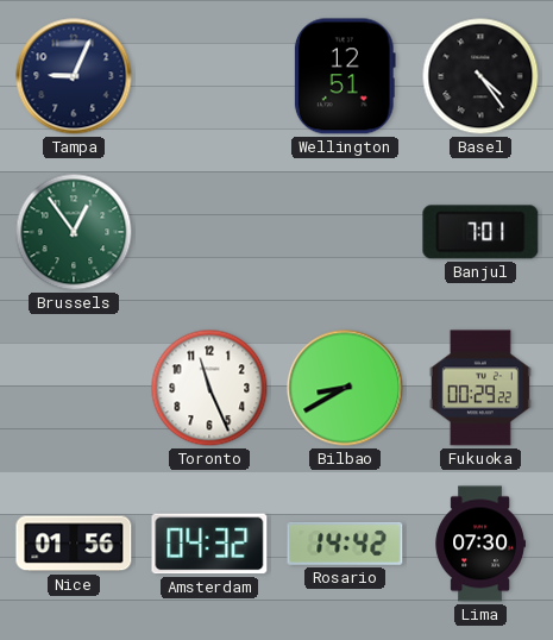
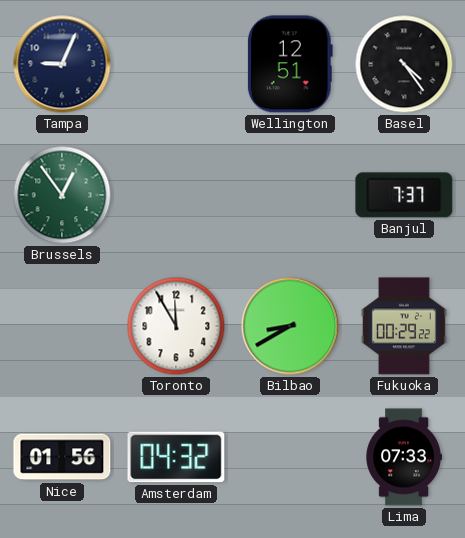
Banjul: 7:01 -> 7:37 (404, 195)
Toronto: 11:26 -> 11:55 (176, 326)
Rosario: 14:42 -> none (345, 544)
Lima: 07:30 -> 07:33 (404, 457)
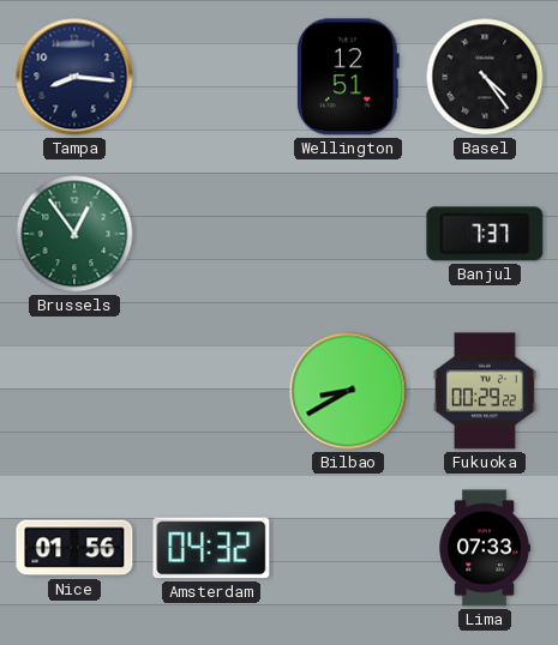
Tampa: 9:04 -> 8:16 (74, 77)
Toronto: 11:55 -> none (176, 326)
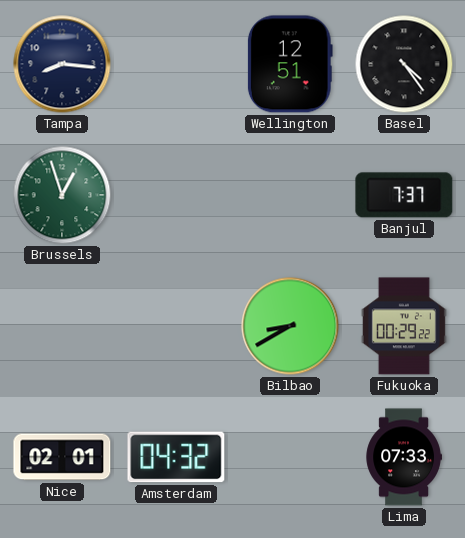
Brussels: 12:54 -> 12:57 (62, 195)
Nice: 01:56 -> 02:01 (62, 457)
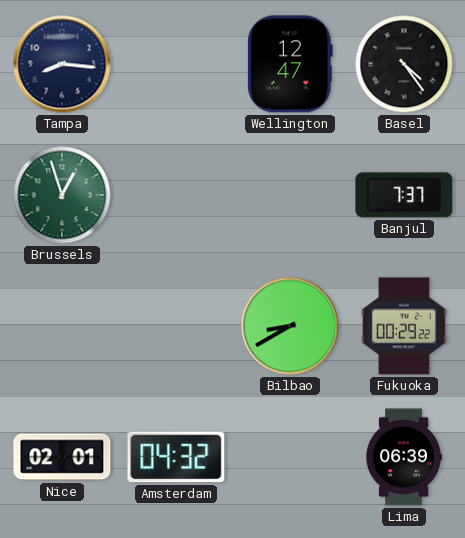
Wellington: 12:51 -> 12:47 (290, 64)
Lima: 07:33 -> 06:39 (404, 457)
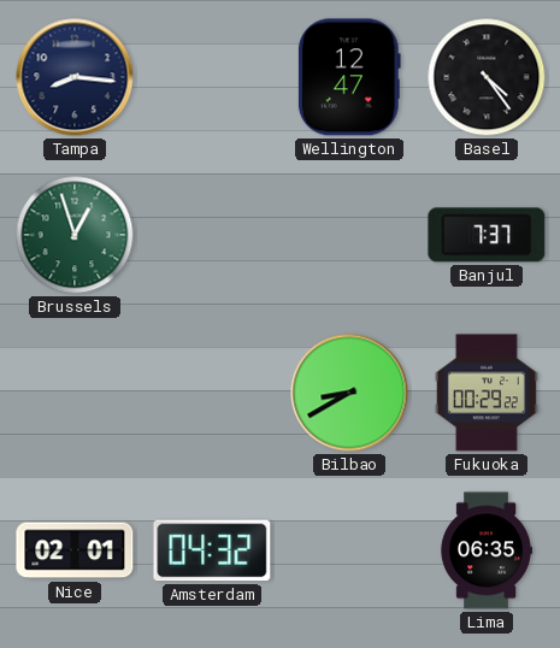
Lima: 06:39 -> 06:35 (487, 550)
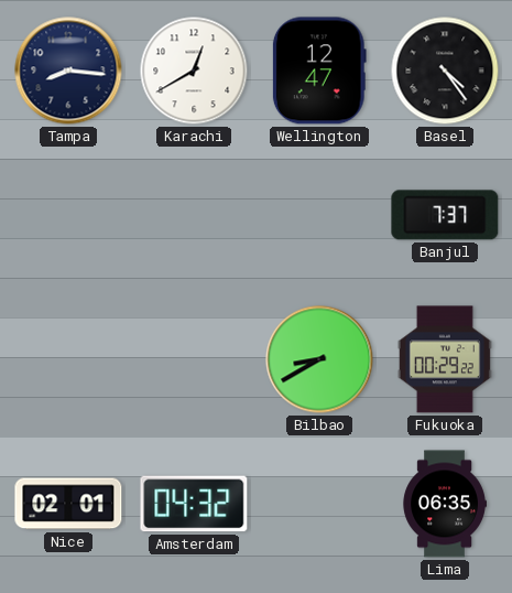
Karachi: none -> 12:40 (194, 71)
Brussels: 12:57 -> none (75, 235)
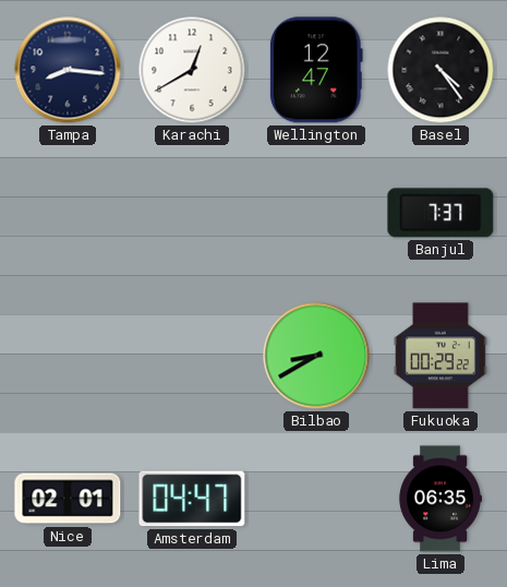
Amsterdam: 04:32 -> 04:47 (192, 499)
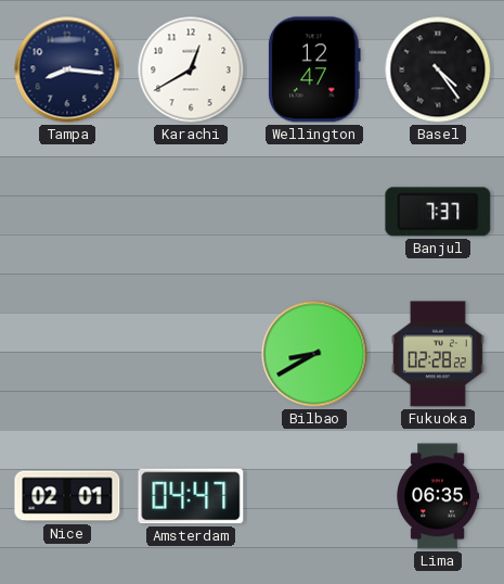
Fukuoka: 00:29 -> 02:28 (438, 354)
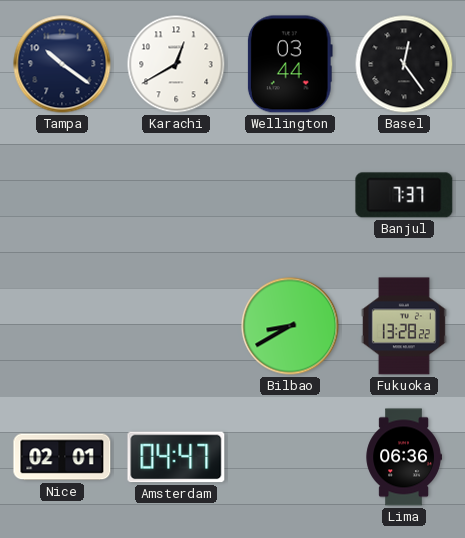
Tampa: 8:16 -> 10:21 (62, 64)
Wellington: 12:47 -> 03:44 (290, 64)
Basel: 4:24 -> 12:24 (404, 64)
Fukuoka: 02:28 -> 13:28 (404, 326)
Lima: 06:35 -> 06:36 (404, 457)
